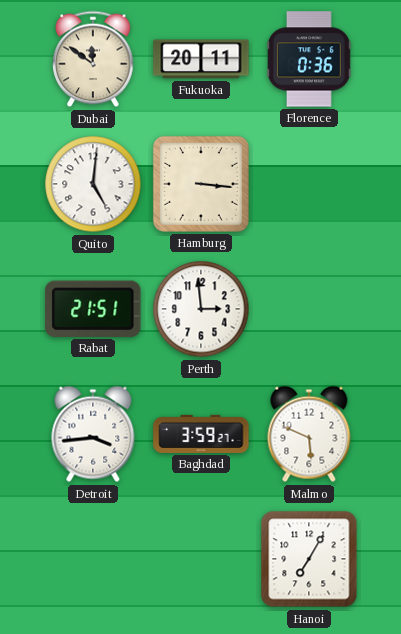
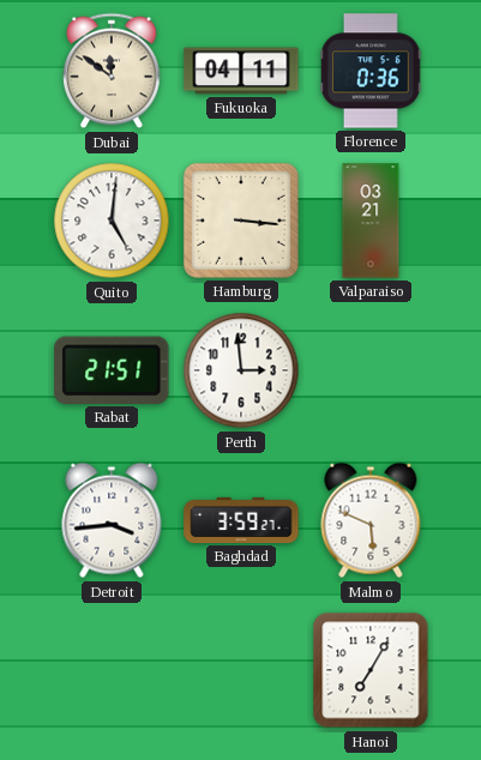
Fukuoka: 20:11 -> 04:11 (241, 71)
Valparaiso: none -> 03:21 (371, 221)
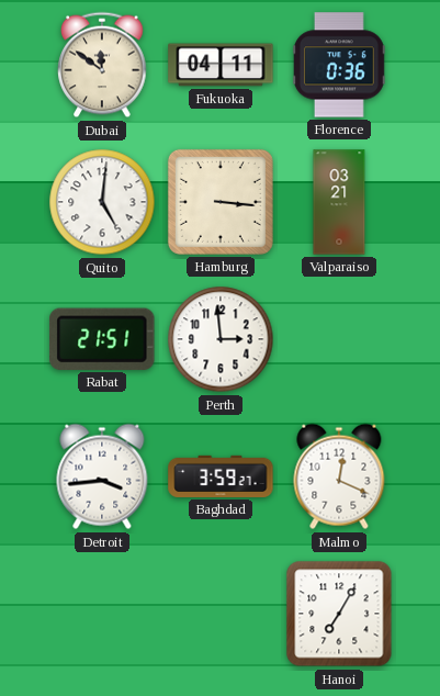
Malmo: 5:49 -> 12:19 (339, 476)
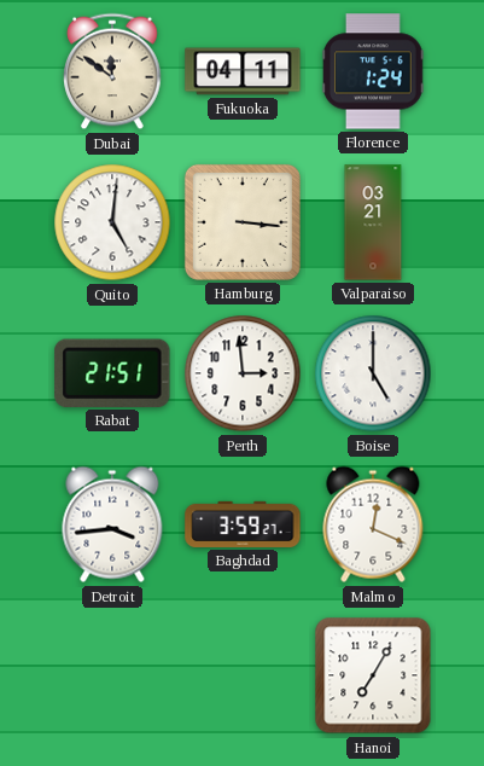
Florence: 0:36 -> 1:24 (374, 71)
Boise: none -> 5:00 (373, 373)
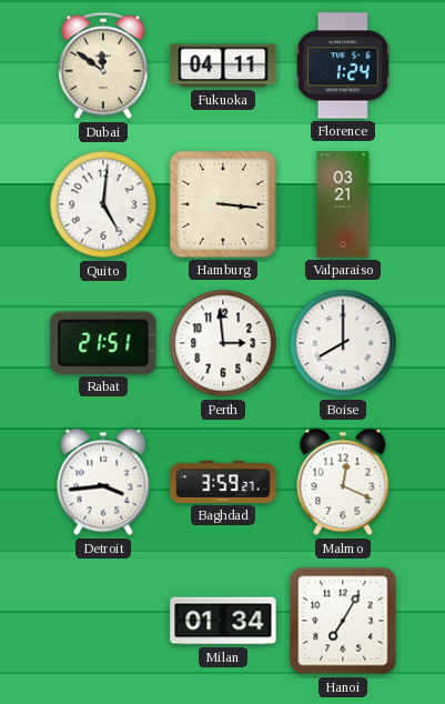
Boise: 5:00 -> 8:00 (343, 343)
Milan: none -> 01:34 (223, 621)
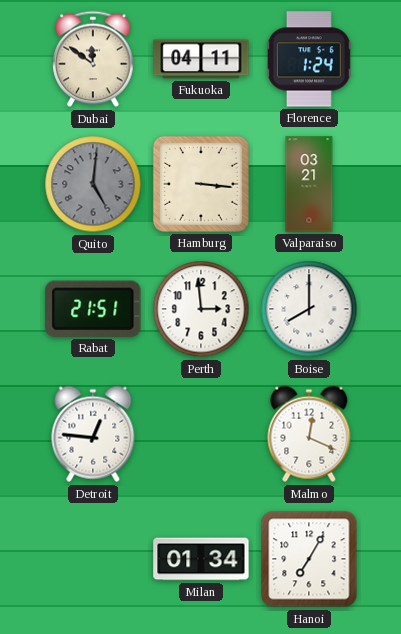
Quito dial: white -> grey (93, 184)
Detroit: 3:44 -> 12:46 (93, 434)
Baghdad: 3:59 -> none (223, 482)
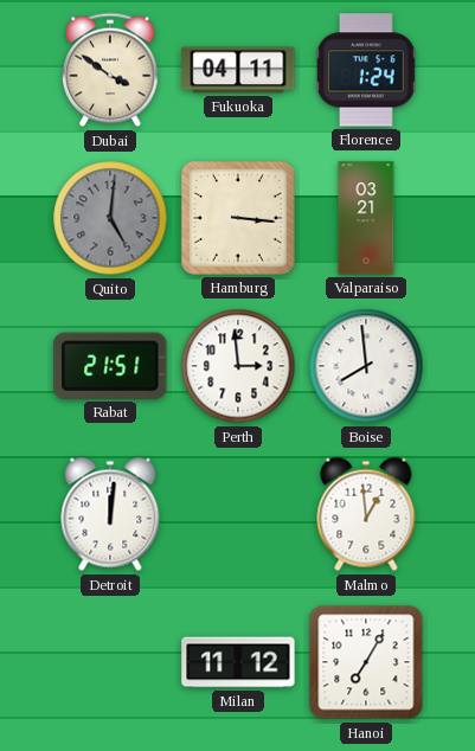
Dubai: 11:51 -> 3:51 (110, 70)
Boise: 8:00 -> 7:59 (366, 366)
Detroit: 12:46 -> 12:01 (110, 514)
Malmo: 12:19 -> 12:59 (366, 514)
Milan: 01:34 -> 11:12 (238, 662)
